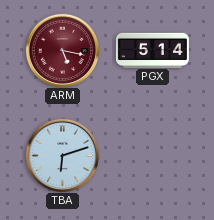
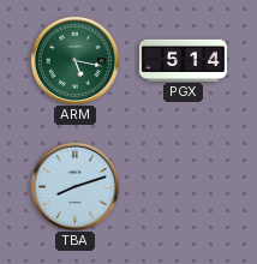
ARM dial: burgundy -> green (74, 60)
TBA: 6:12 -> 8:12 (74, 186)
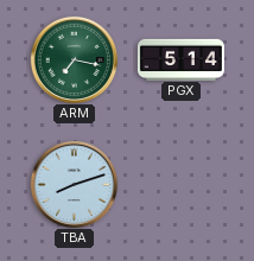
ARM: 5:17 -> 7:17 (74, 59)
